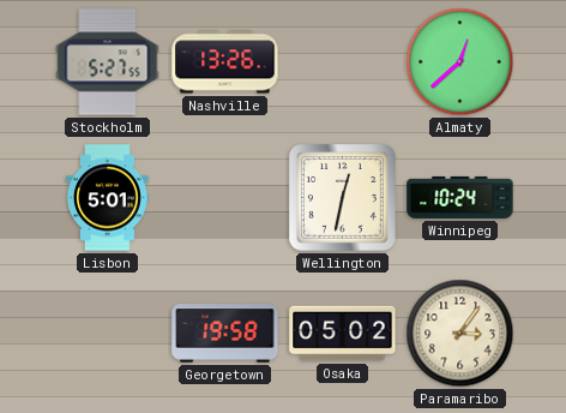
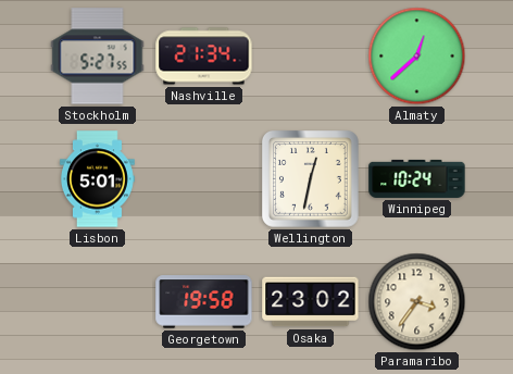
Nashville: 13:26 -> 21:34 (204, 57)
Osaka: 05:02 -> 23:02 (311, 302)
Paramaribo: 3:06 -> 3:36 (417, 302)
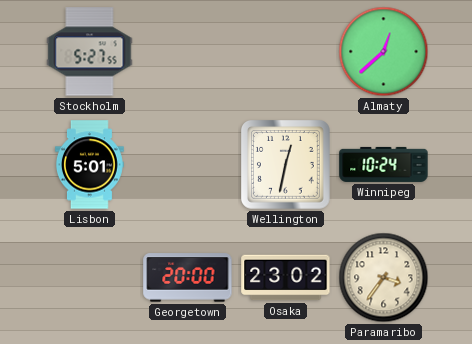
Nashville: 21:34 -> none (204, 57)
Georgetown: 19:58 -> 20:00 (188, 278)
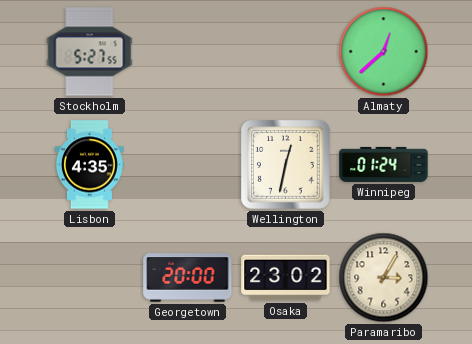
Lisbon: 5:01 -> 4:35 (89, 165)
Winnipeg: 10:24 -> 01:24 (384, 164)
Paramaribo: 3:36 -> 3:05 (384, 278)
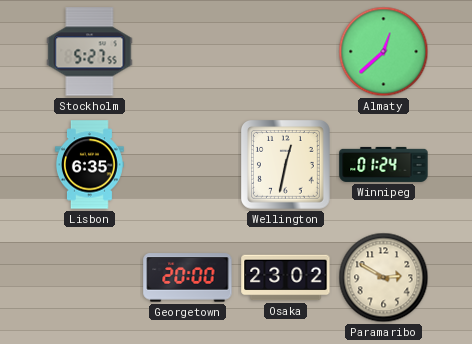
Lisbon: 4:35 -> 6:35 (89, 165)
Paramaribo: 3:05 -> 2:50 (384, 278)
